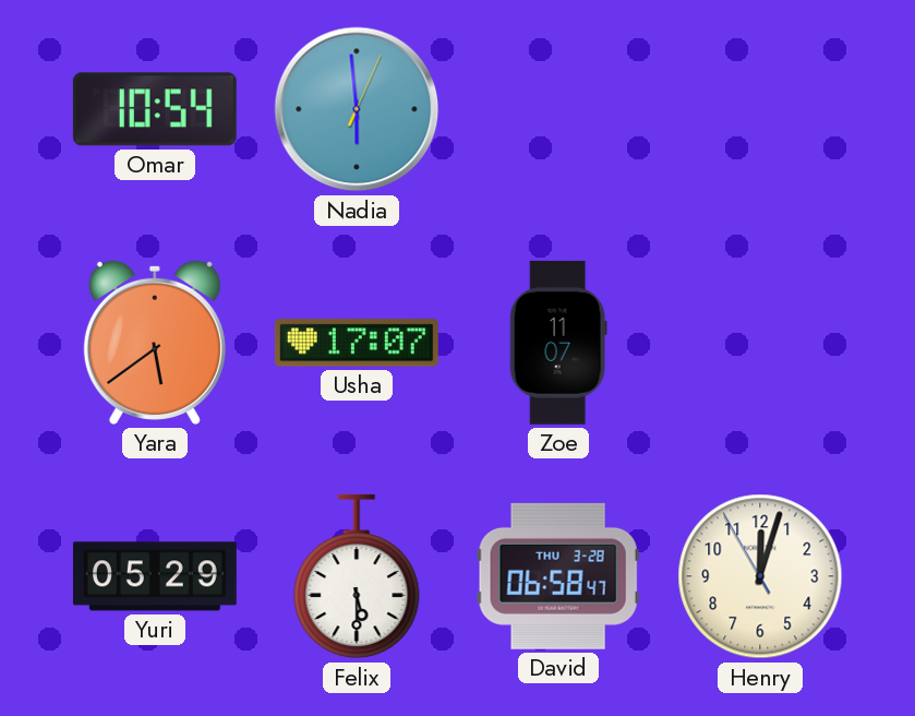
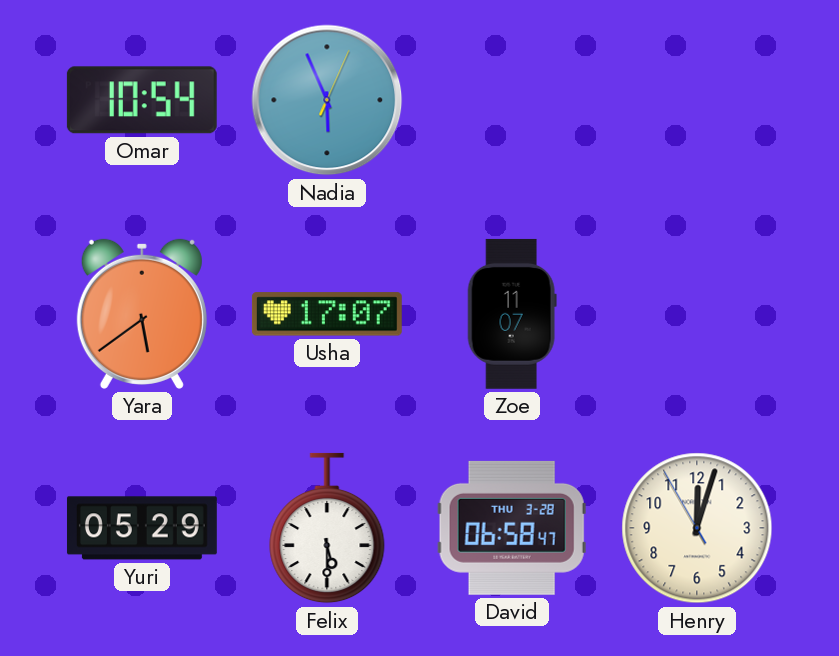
Nadia: 5:59 -> 5:56 (327, 100)
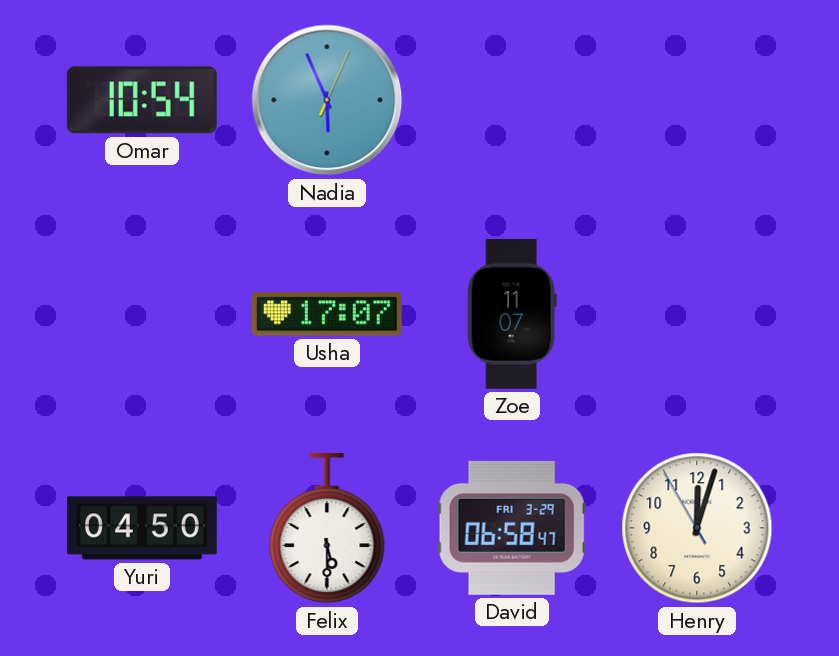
Yara: 5:39 -> none (142, 314)
Yuri: 05:29 -> 04:50 (142, 528)
David date: THU 3-28 -> FRI 3-29 (512, 528)
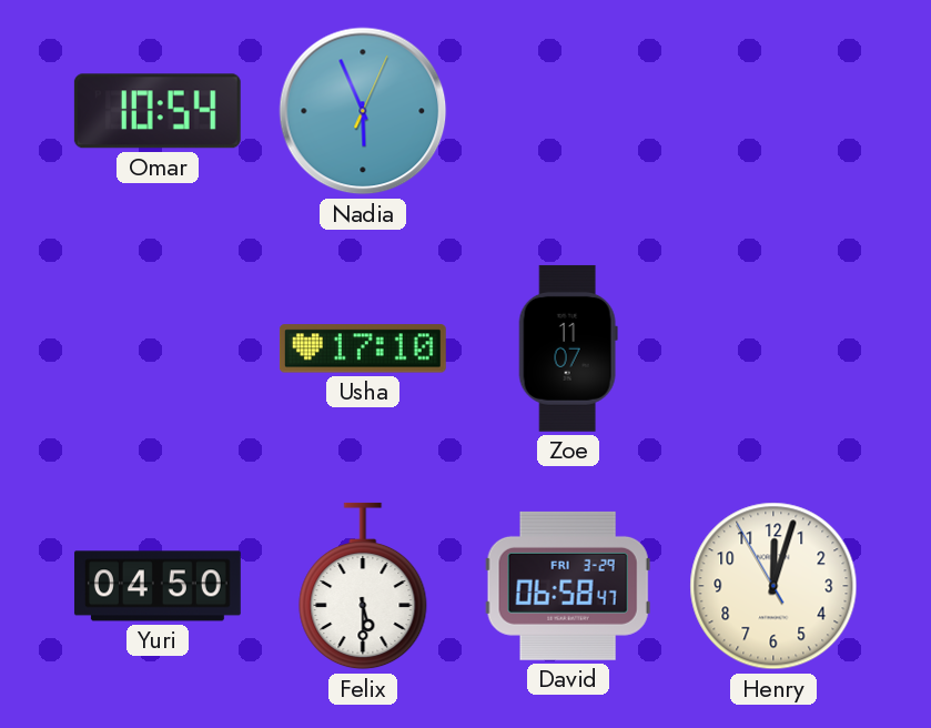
Usha: 17:07 -> 17:10 (363, 348)
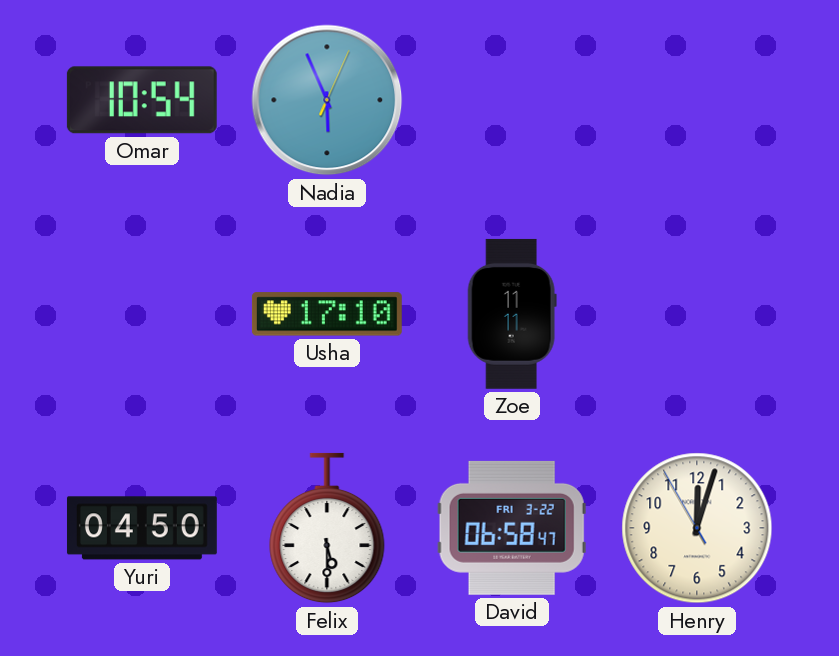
Zoe: 11:07 -> 11:11 (512, 314)
David date: FRI 3-29 -> FRI 3-22 (512, 528)
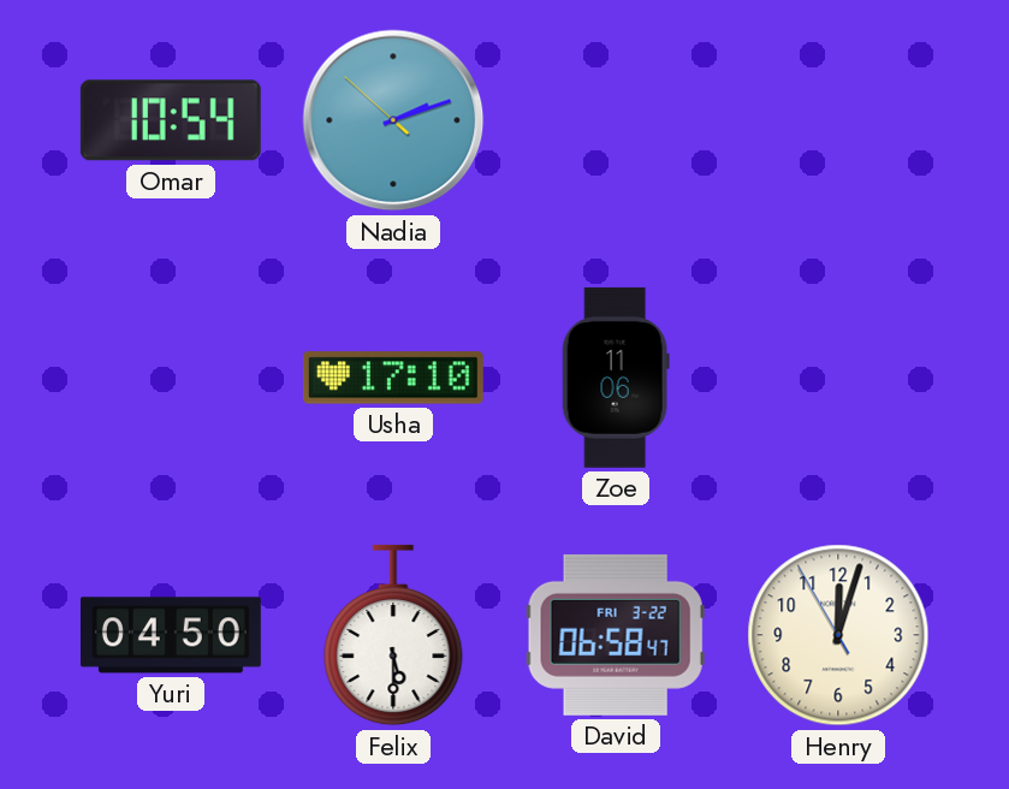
Nadia: 5:56 -> 2:11 (393, 120)
Zoe: 11:11 -> 11:06 (616, 378)
